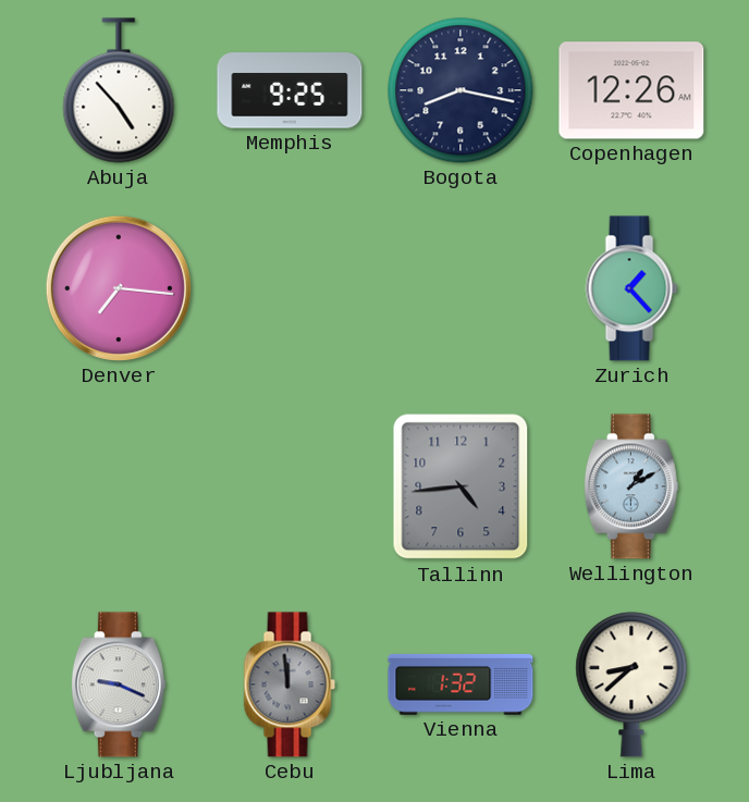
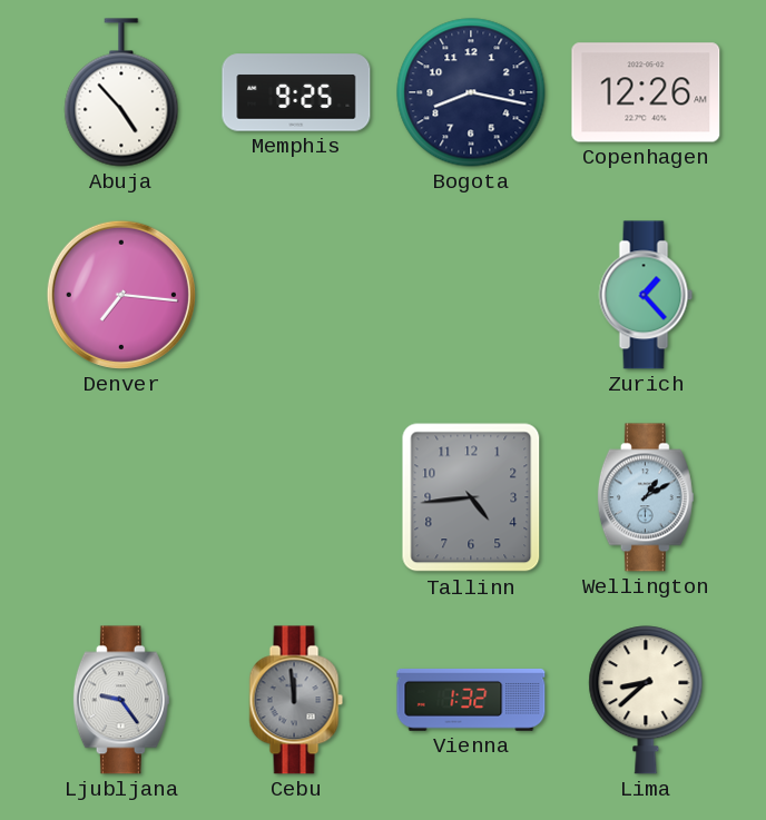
Ljubljana: 9:19 -> 9:24 (121, 700)
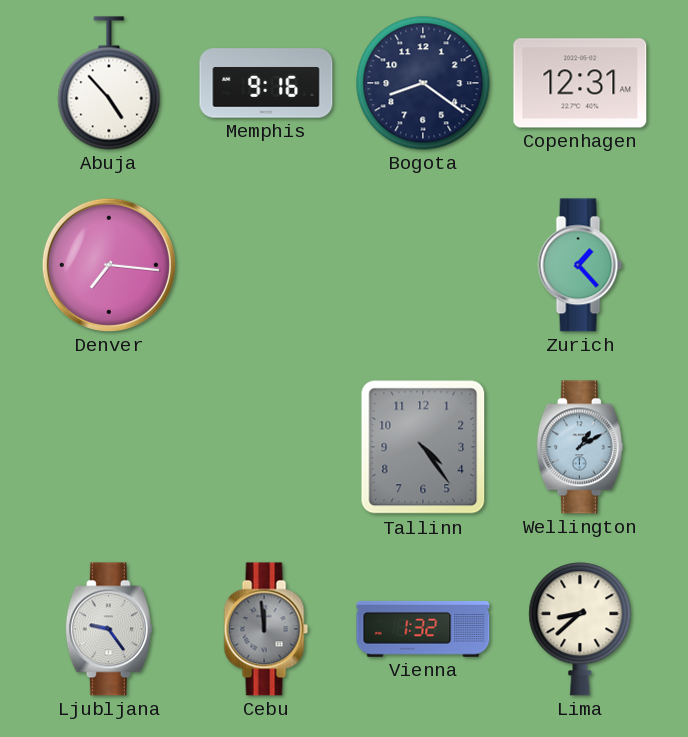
Memphis: 9:25 -> 9:16 (266, 83)
Bogota: 8:17 -> 8:21 (423, 83)
Copenhagen: 12:26 -> 12:31 (580, 83)
Tallinn: 4:44 -> 4:24 (423, 447)
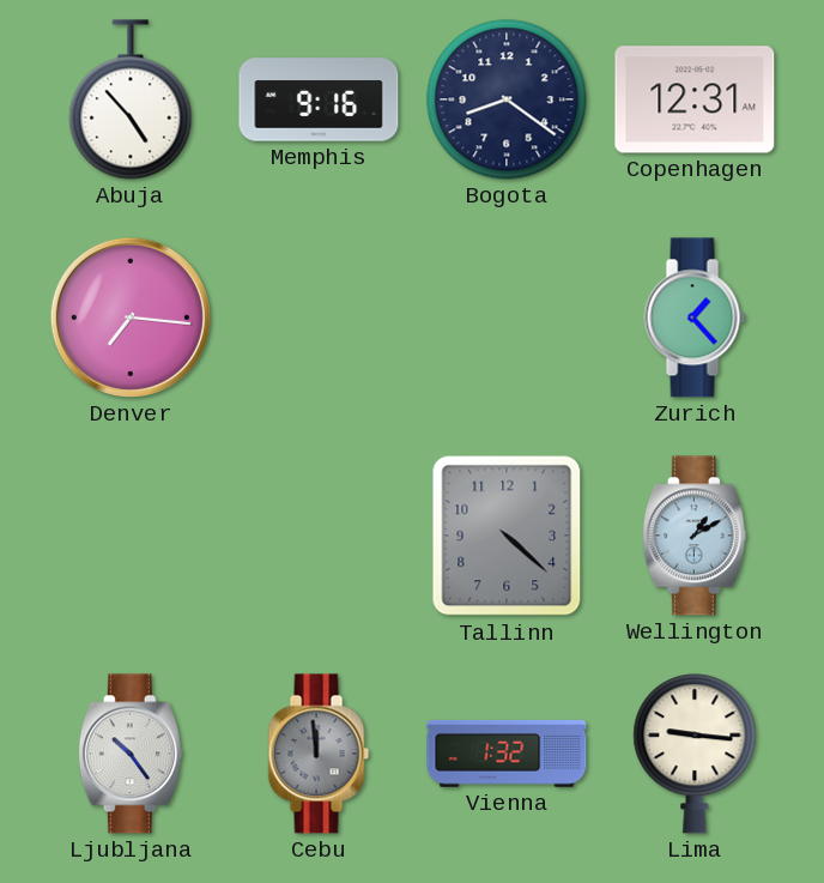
Tallinn: 4:24 -> 4:22 (507, 536)
Ljubljana: 9:24 -> 10:24 (131, 754)
Lima: 8:38 -> 9:16 (695, 754)
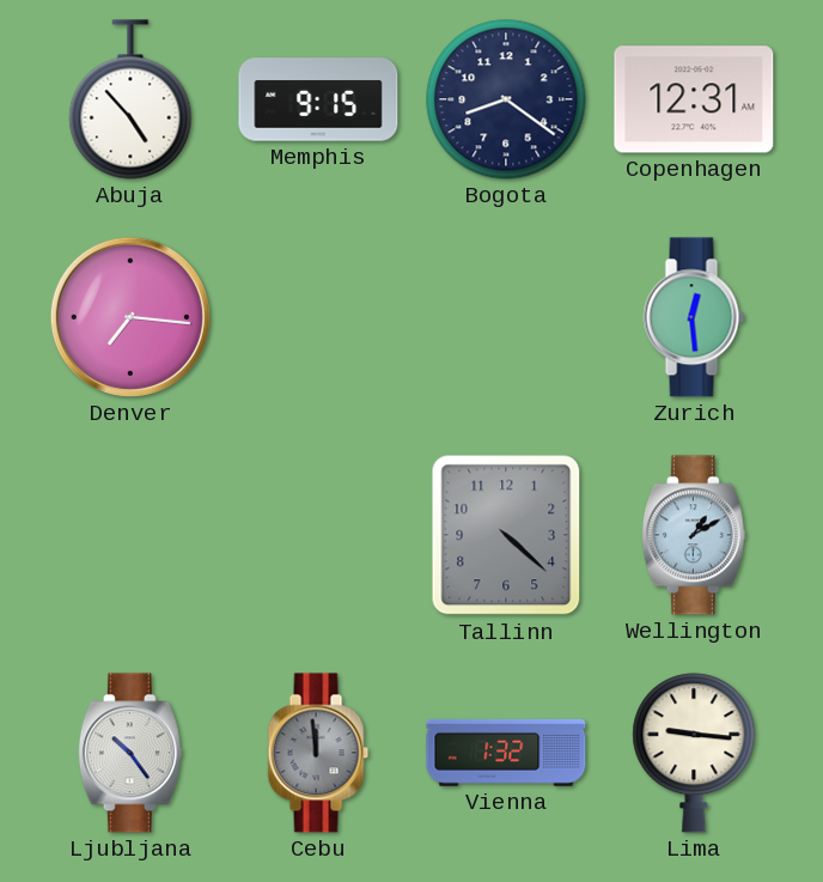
Memphis: 9:16 -> 9:15 (318, 99)
Zurich: 1:23 -> 12:29 (694, 317)
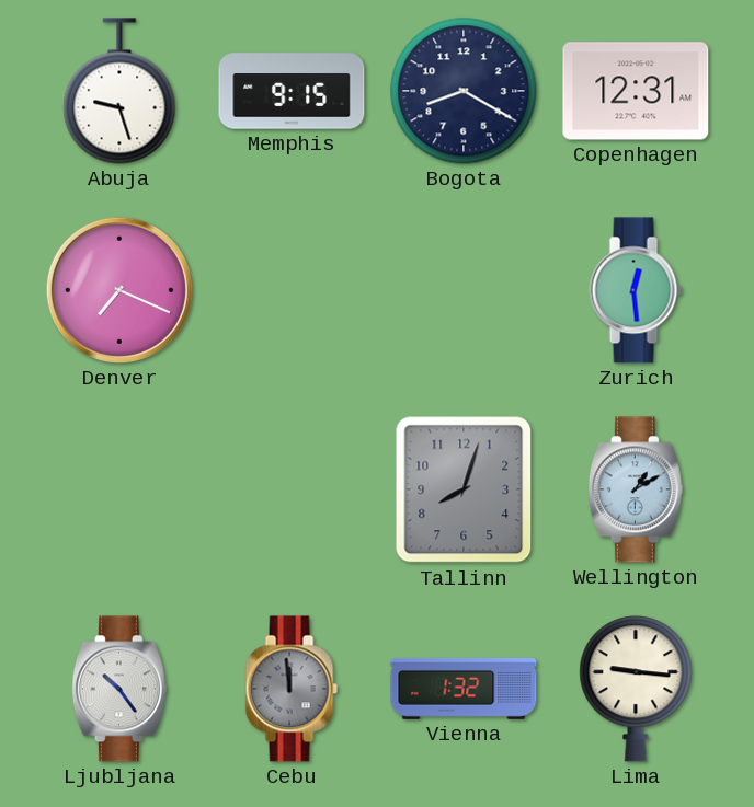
Abuja: 4:53 -> 9:27 (119, 91)
Bogota: 8:21 -> 8:20 (464, 91)
Denver: 7:16 -> 7:19 (119, 290)
Tallinn: 4:22 -> 8:03 (464, 489)
